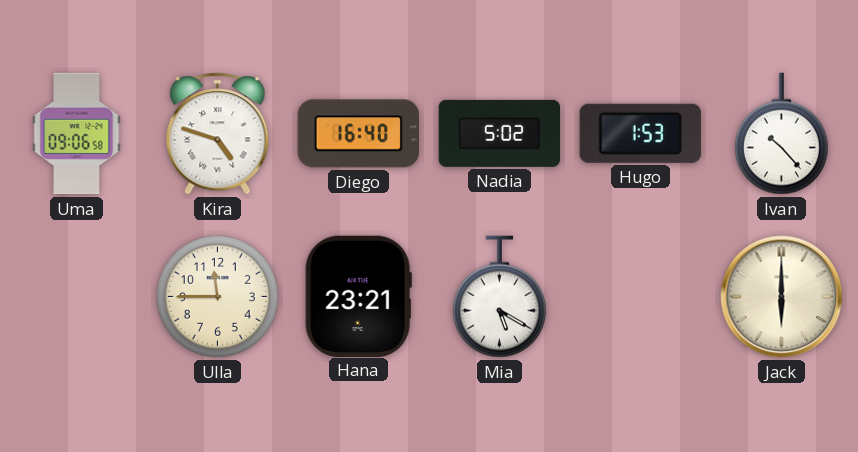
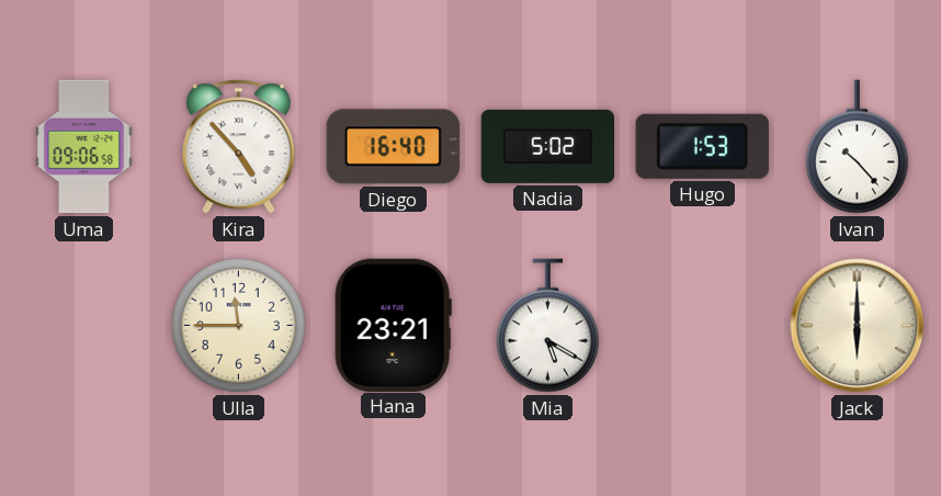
Kira: 4:48 -> 4:53 (239, 147)
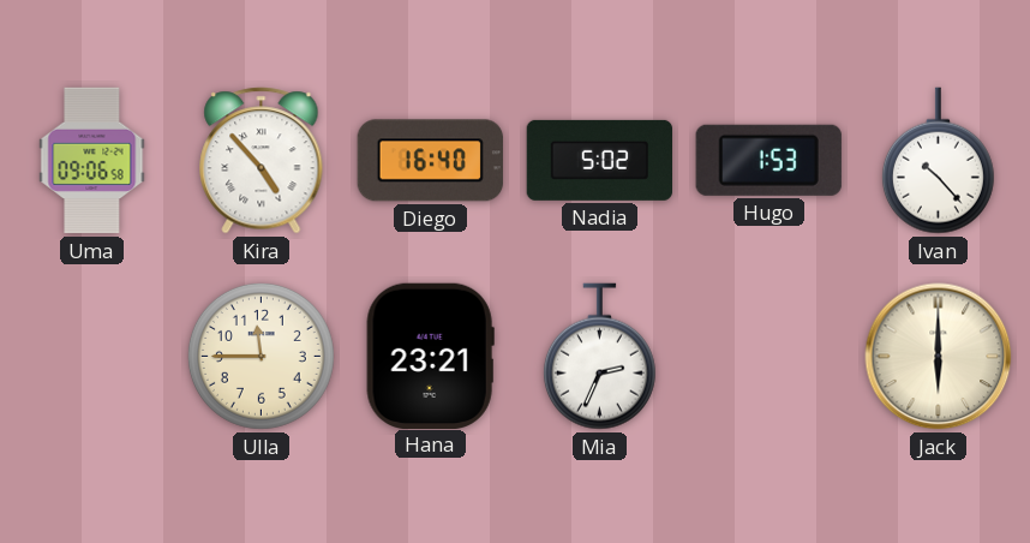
Mia: 5:20 -> 2:34 (599, 357)
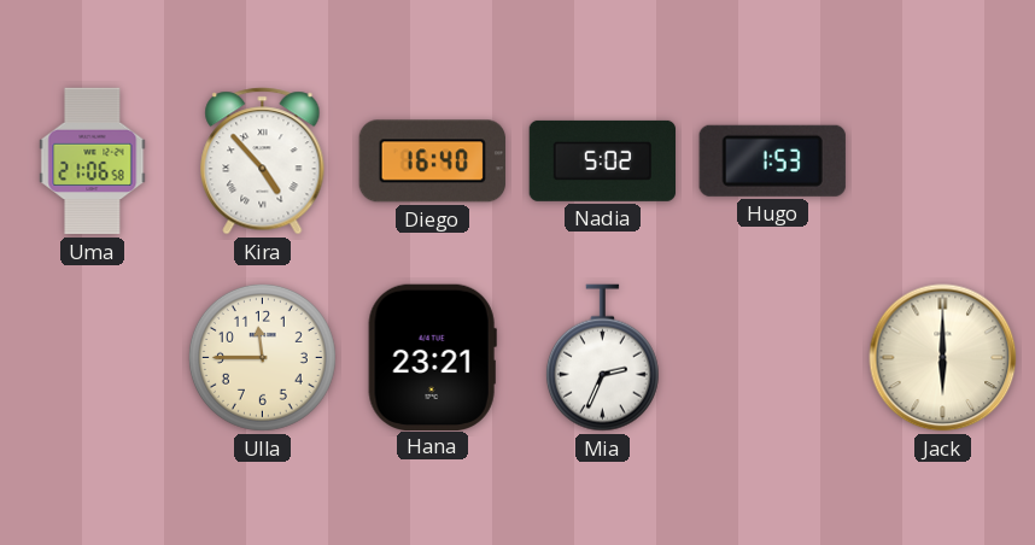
Uma: 09:06 -> 21:06 (93, 162)
Ivan: 10:23 -> none (938, 161)
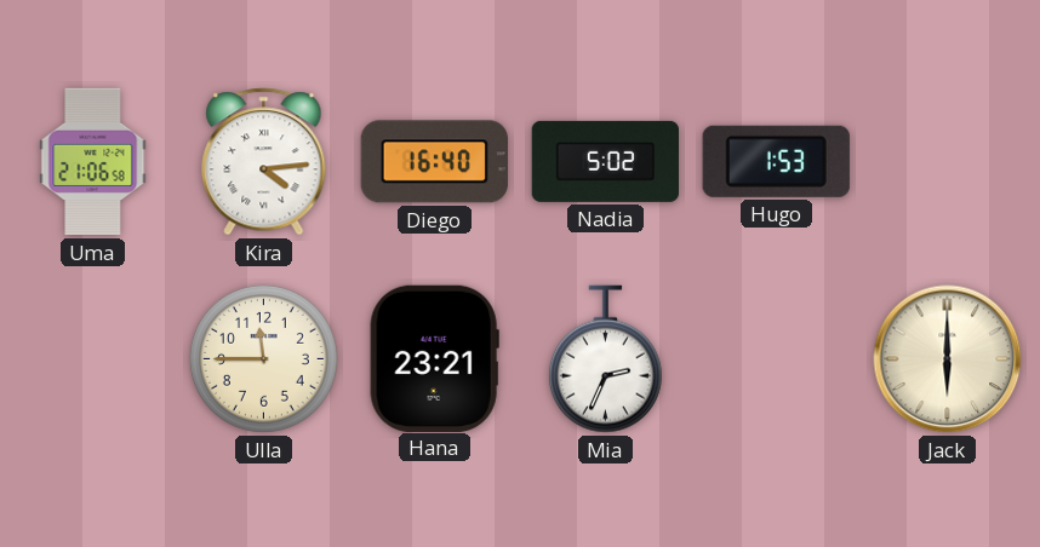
Kira: 4:53 -> 4:14 (264, 162)
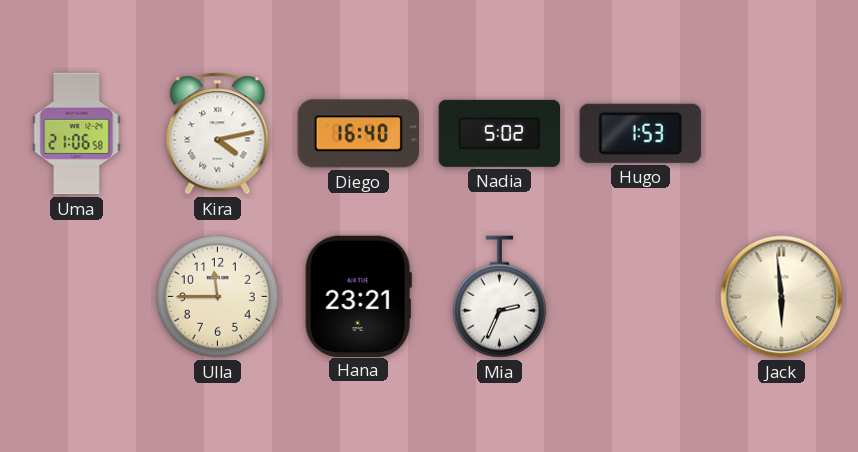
Kira: 4:14 -> 4:13 (218, 134)
Jack: 6:00 -> 5:59 (782, 297)
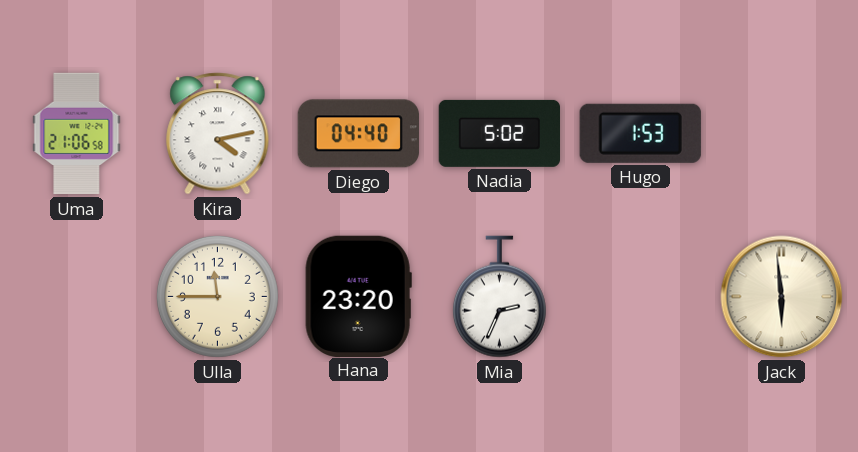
Diego: 16:40 -> 04:40 (358, 134)
Hana: 23:21 -> 23:20 (358, 296)
